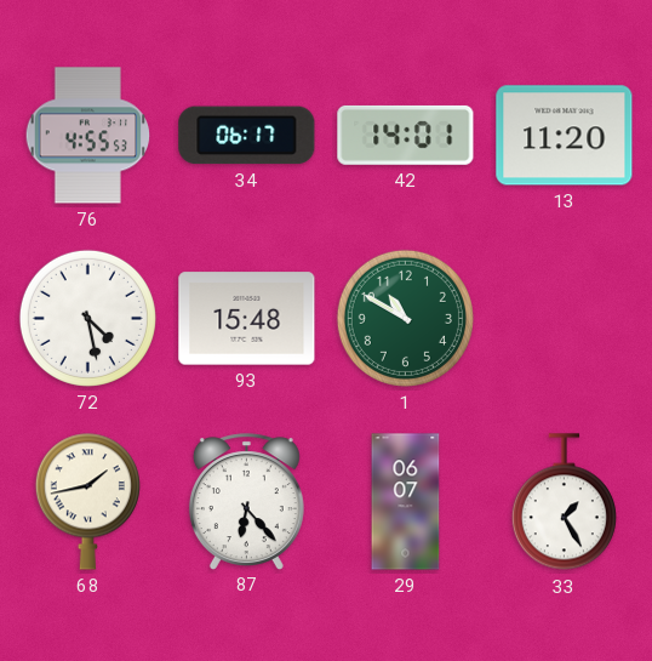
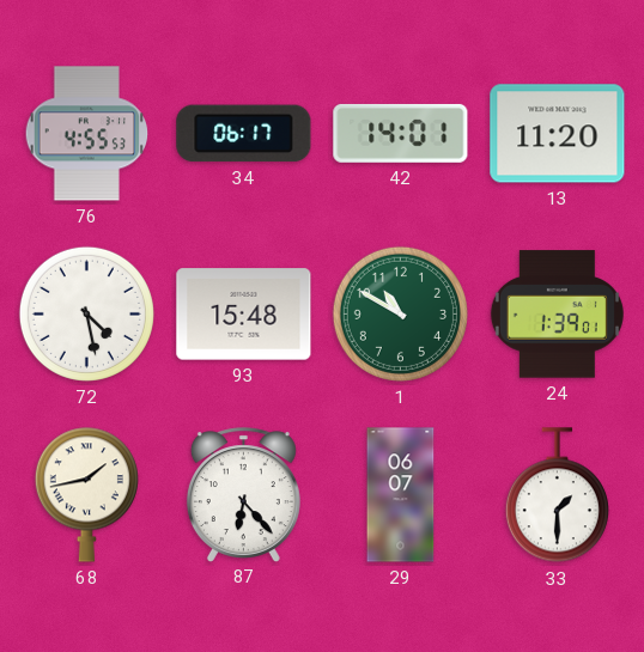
24: none -> 1:39 (557, 315)
33: 1:25 -> 1:30 (557, 495)
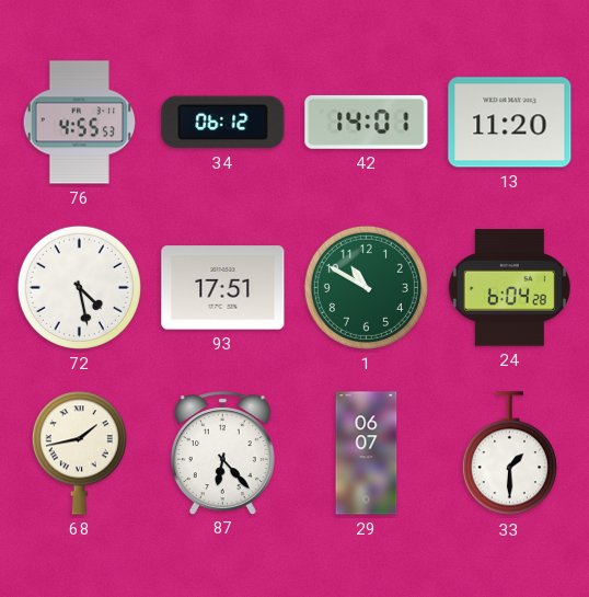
34: 06:17 -> 06:12 (223, 123)
93: 15:48 -> 17:51 (223, 288)
24: 1:39 -> 6:04 (509, 288)
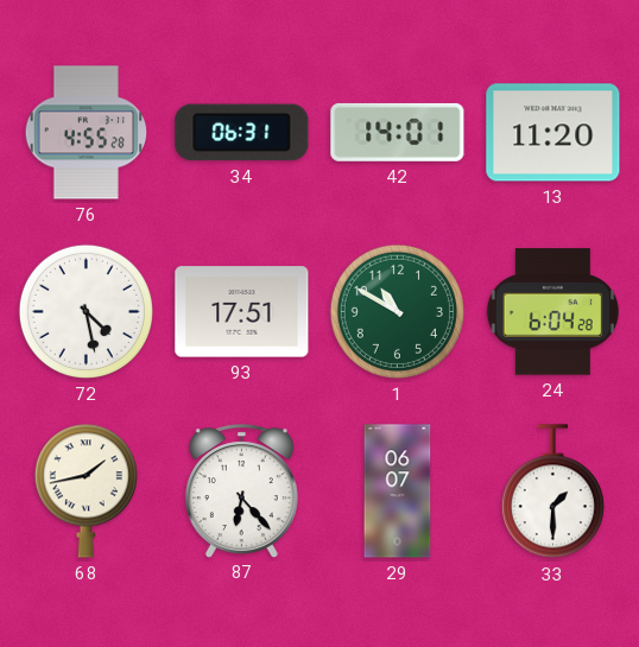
76: 4:55:53 -> 4:55:28 (87, 133)
34: 06:12 -> 06:31 (242, 133)
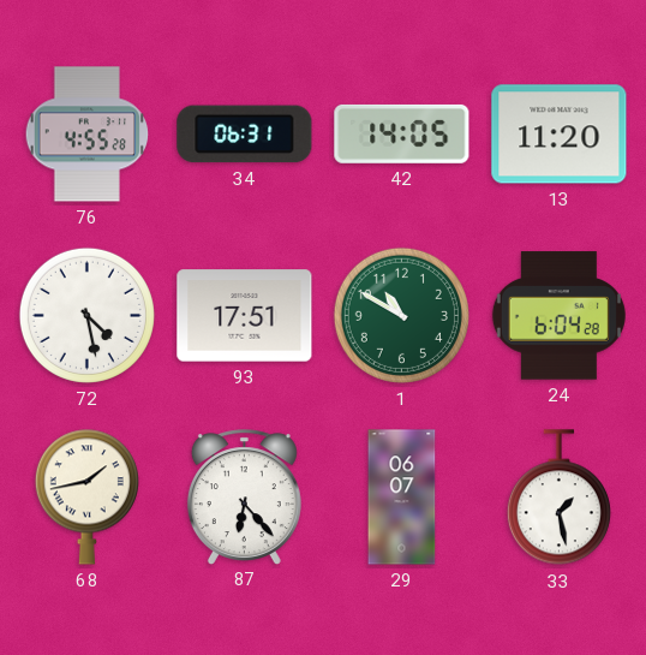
42: 14:01 -> 14:05 (402, 133)
33: 1:30 -> 1:28 (558, 498)
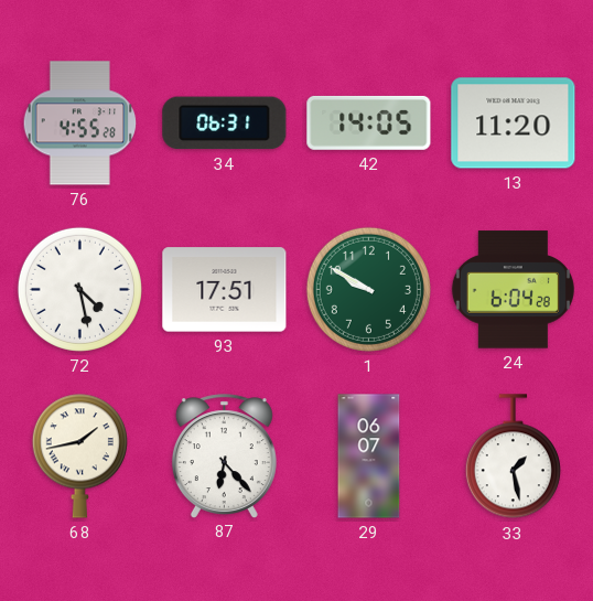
1: 10:50 -> 9:50 (368, 289)
